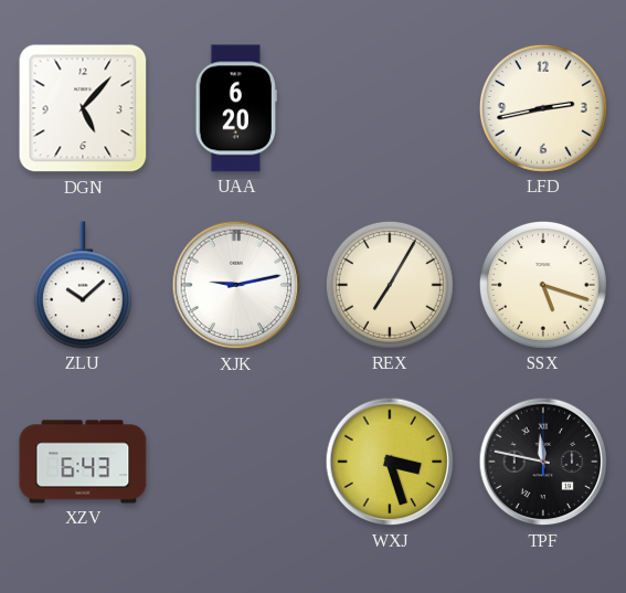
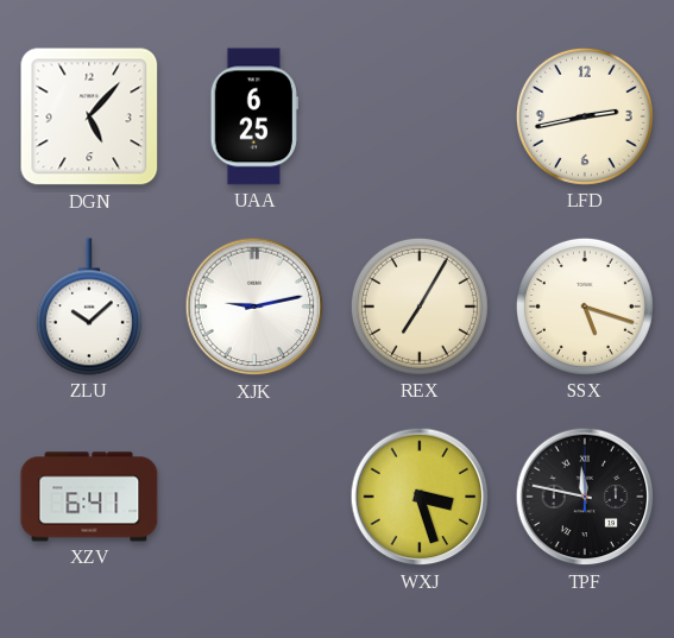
UAA: 6:20 -> 6:25 (254, 116)
XZV: 6:43 -> 6:41 (89, 497)
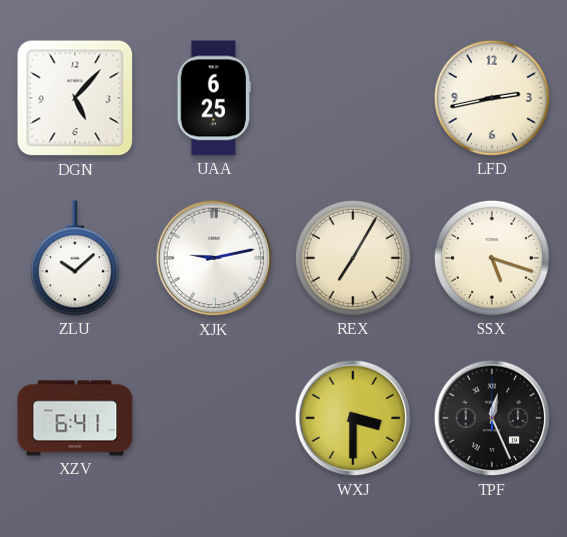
WXJ: 3:27 -> 3:30 (353, 418)
TPF: 11:47 -> 12:26 (492, 418)
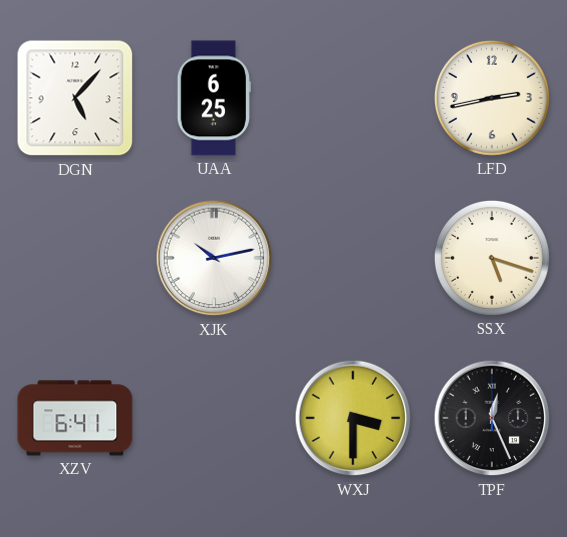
ZLU: 10:08 -> none (75, 258)
XJK: 9:13 -> 10:13 (214, 258)
REX: 7:05 -> none (353, 258)
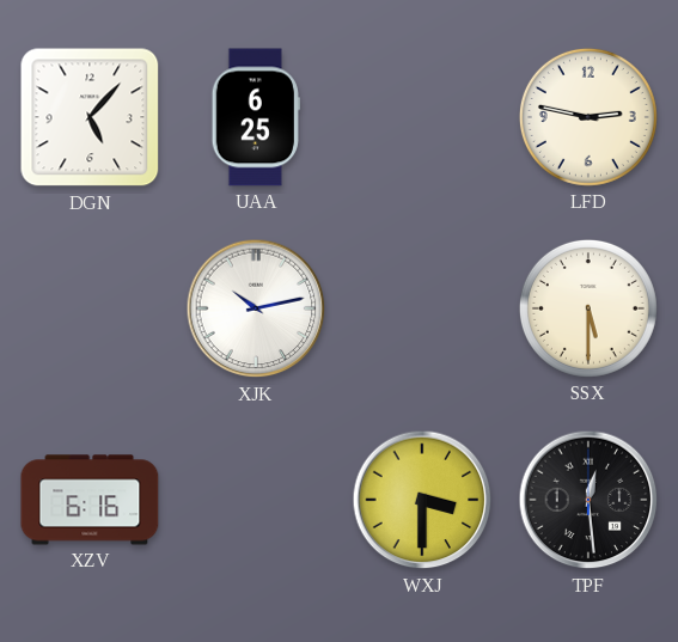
LFD: 2:43 -> 2:47 (588, 117)
SSX: 5:18 -> 5:30 (588, 308)
XZV: 6:41 -> 6:16 (90, 500)
TPF: 12:26 -> 12:29 (588, 500)
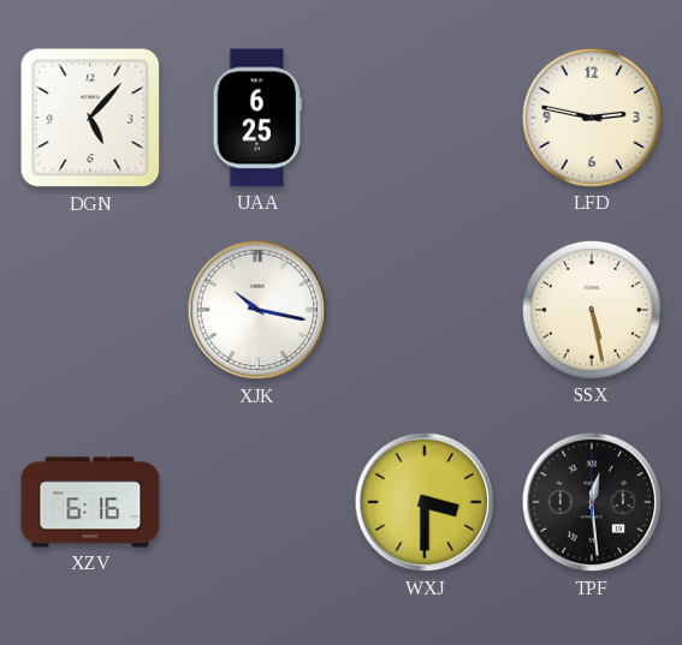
XJK: 10:13 -> 10:17 (257, 310)
SSX: 5:30 -> 5:28 (592, 310)
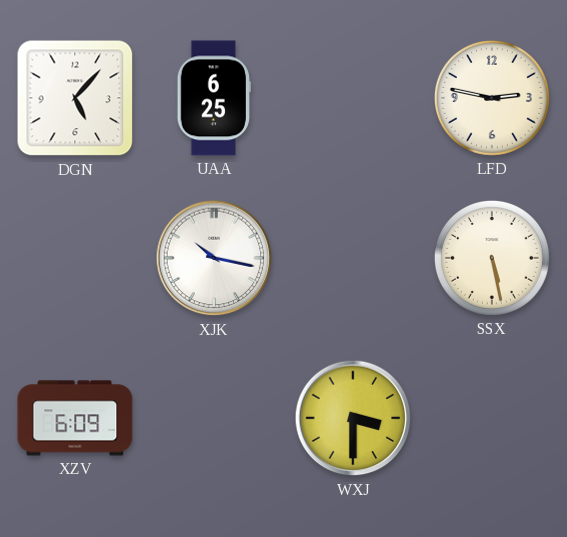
XZV: 6:16 -> 6:09 (75, 418)
TPF: 12:29 -> none (592, 502)
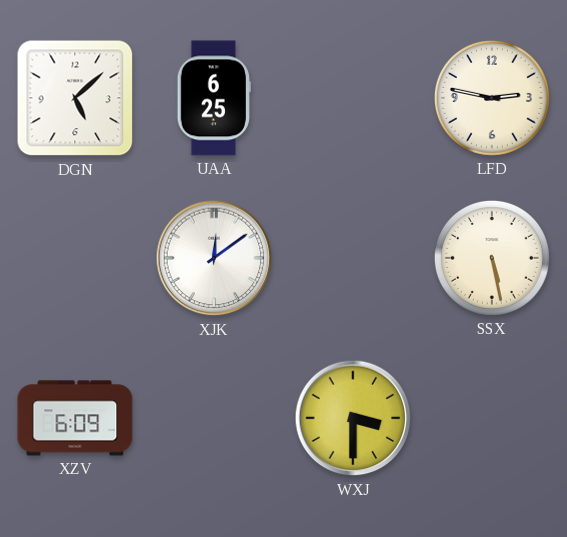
DGN: 5:07 -> 5:08 (75, 98)
XJK: 10:17 -> 12:09 (214, 258)
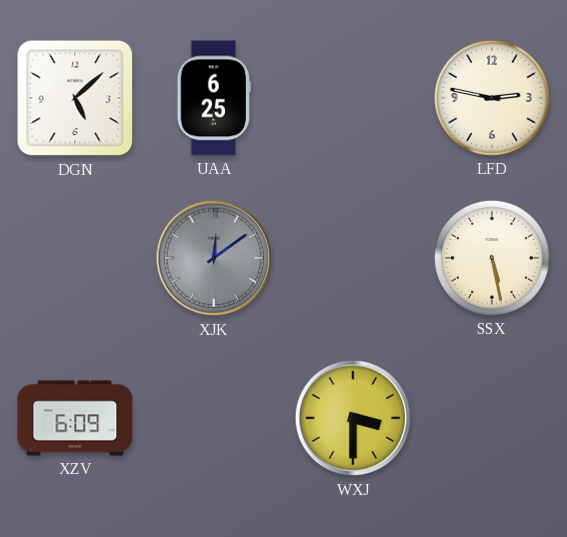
XJK dial: white -> grey (214, 258)
